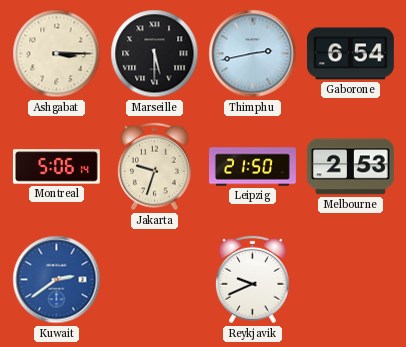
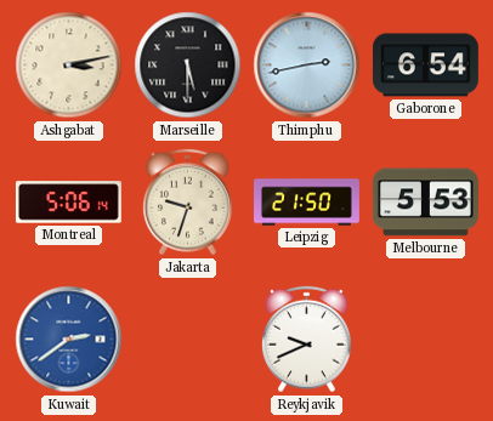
Ashgabat: 3:15 -> 3:13 (69, 66)
Melbourne: 2:53 -> 5:53 (425, 203)
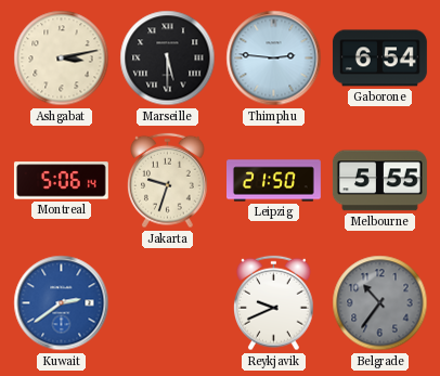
Thimphu: 2:43 -> 2:46 (274, 59)
Melbourne: 5:53 -> 5:55 (379, 181)
Belgrade: none -> 10:36 (380, 303)
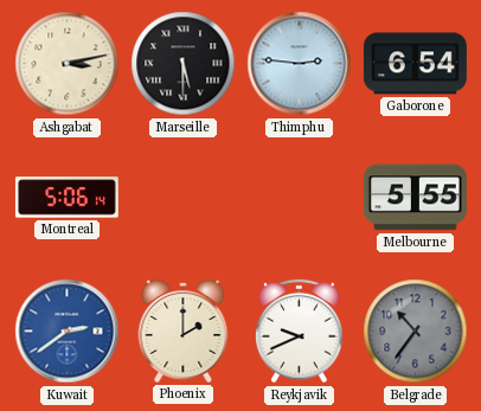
Jakarta: 9:33 -> none (168, 181)
Leipzig: 21:50 -> none (274, 181)
Phoenix: none -> 2:00 (184, 330)
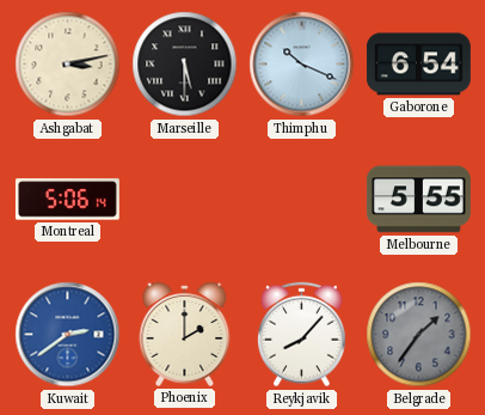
Thimphu: 2:46 -> 10:19 (302, 65)
Reykjavik: 9:41 -> 8:07 (302, 335)
Belgrade: 10:36 -> 1:36 (419, 335)
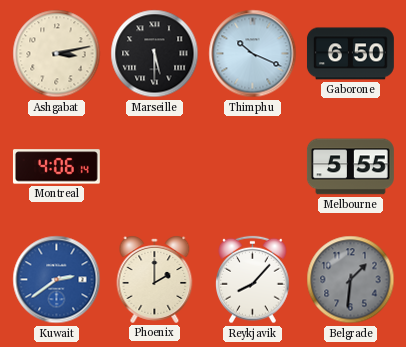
Gaborone: 6:54 -> 6:50 (350, 54)
Montreal: 5:06 -> 4:06 (56, 167)
Belgrade: 1:36 -> 1:31 (351, 280)
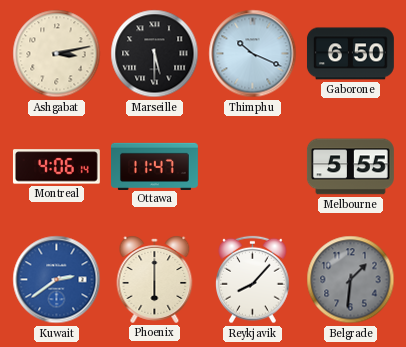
Ottawa: none -> 11:47 (155, 166)
Phoenix: 2:00 -> 6:00 (155, 279)
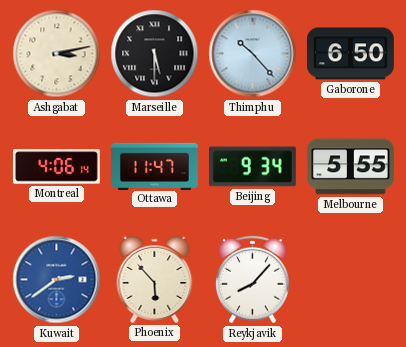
Thimphu: 10:19 -> 10:23 (253, 54)
Beijing: none -> 9:34 (252, 167)
Phoenix: 6:00 -> 5:53 (155, 279)
Belgrade: 1:31 -> none (351, 280)
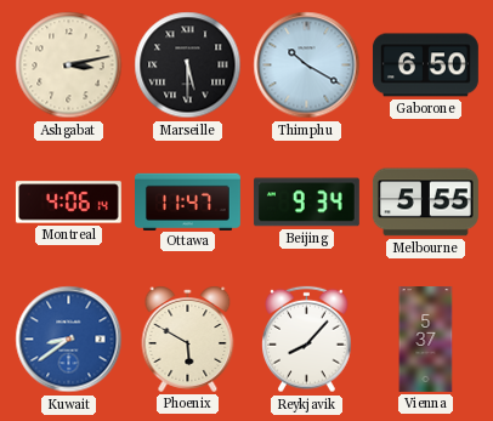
Thimphu: 10:23 -> 10:20 (307, 66)
Kuwait: 2:39 -> 8:39 (69, 340)
Phoenix: 5:53 -> 5:50 (188, 338)
Vienna: none -> 5:37 (426, 340)
